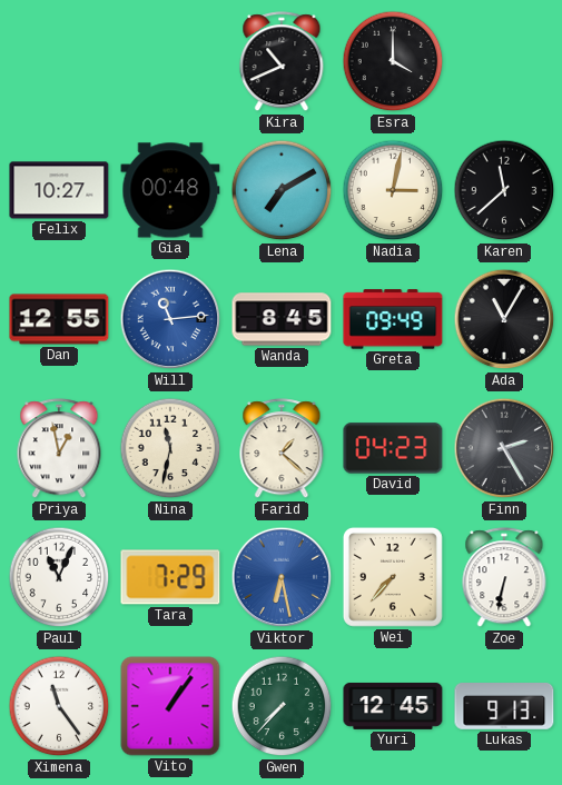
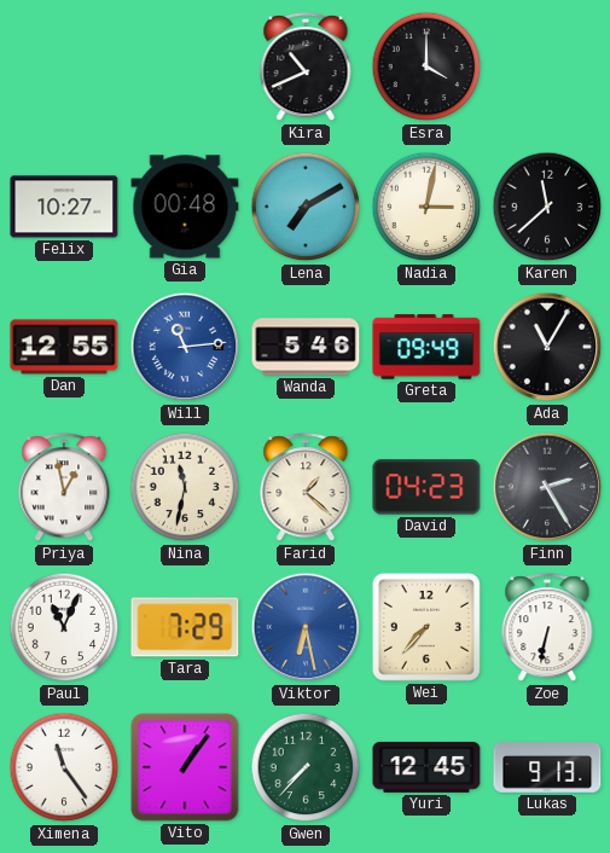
Wanda: 8:45 -> 5:46 (306, 347)
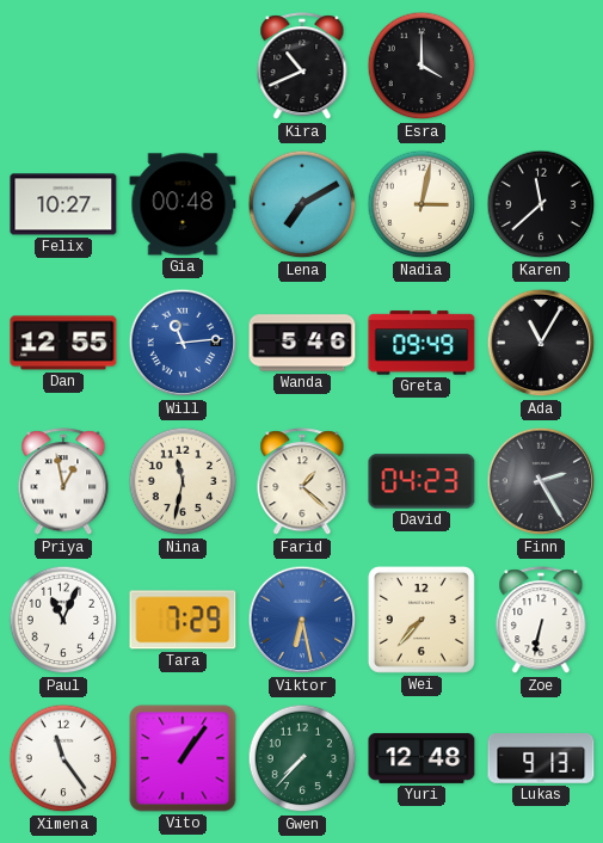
Yuri: 12:45 -> 12:48 (422, 758)
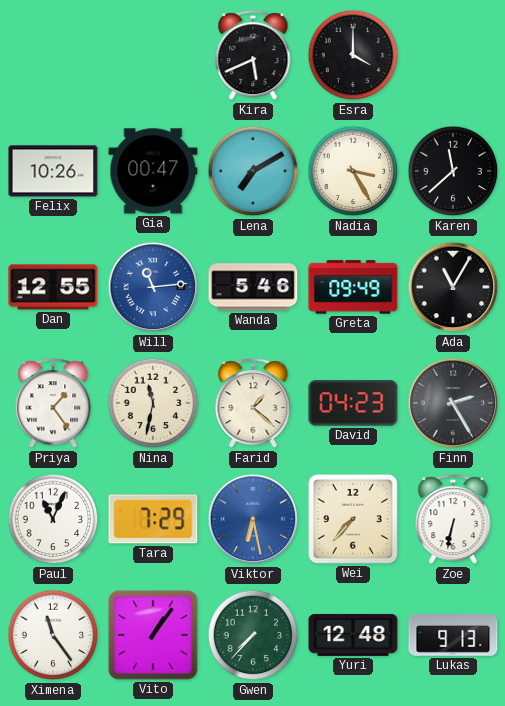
Kira: 10:41 -> 5:41 (253, 56)
Felix: 10:27 -> 10:26 (53, 171)
Gia: 00:48 -> 00:47 (153, 171)
Nadia: 3:02 -> 3:25 (353, 171)
Priya: 12:58 -> 1:24 (53, 404)
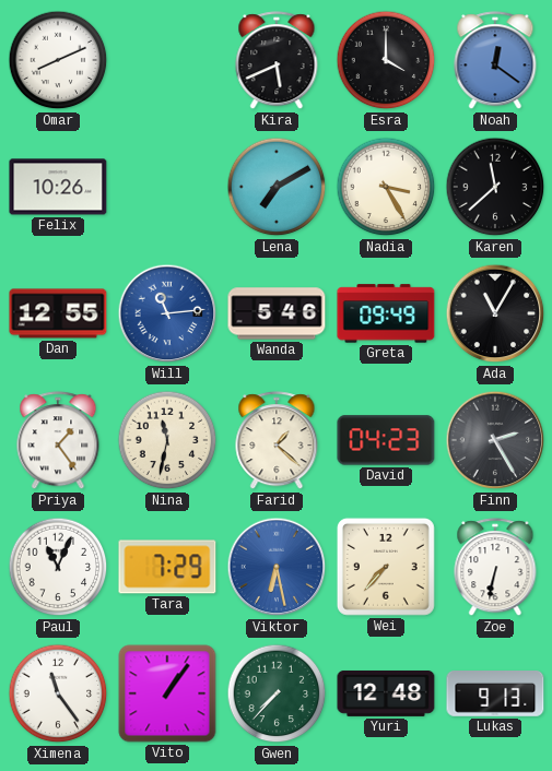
Omar: none -> 8:11 (58, 60)
Noah: none -> 12:21 (495, 61)
Gia: 00:47 -> none (153, 171)
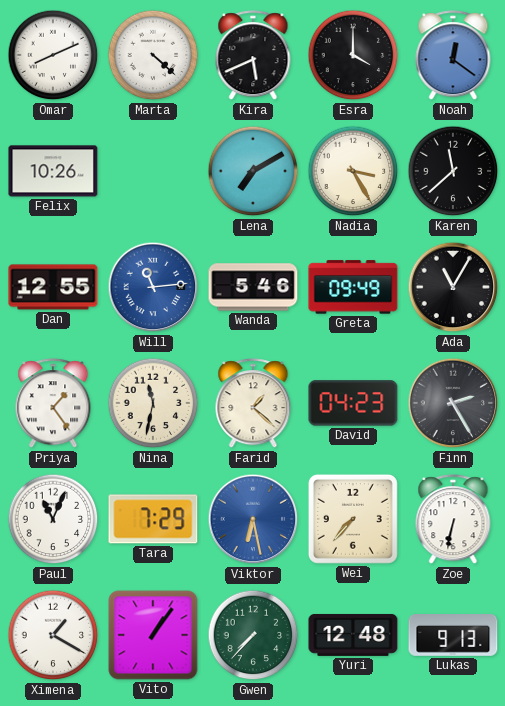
Marta: none -> 4:22 (153, 55)
Ximena: 11:24 -> 1:20 (53, 635)
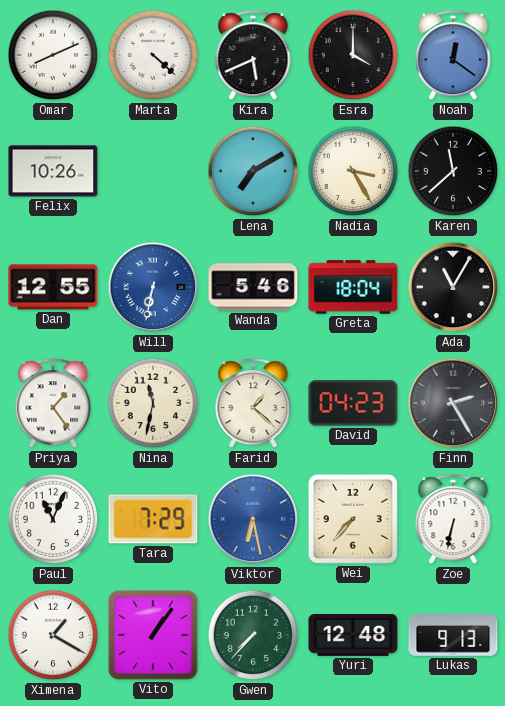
Will: 11:14 -> 6:32 (153, 287)
Greta: 09:49 -> 18:04 (353, 287)
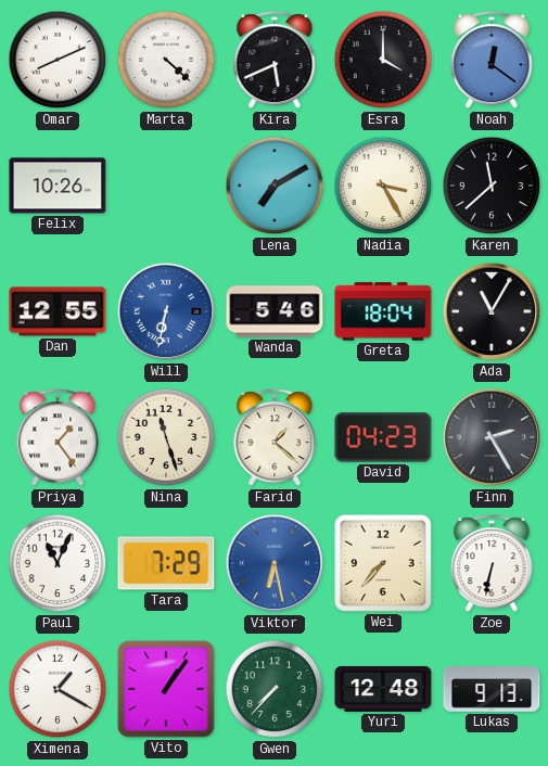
Nina: 11:32 -> 11:27 (166, 437)
